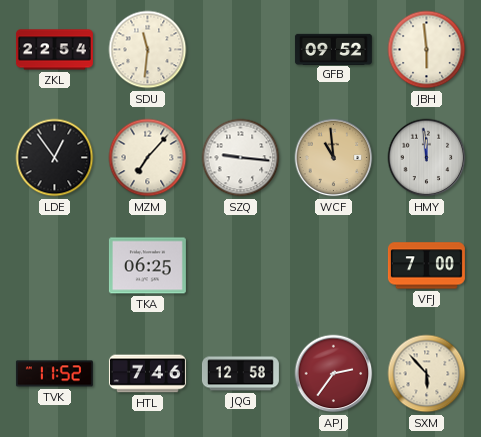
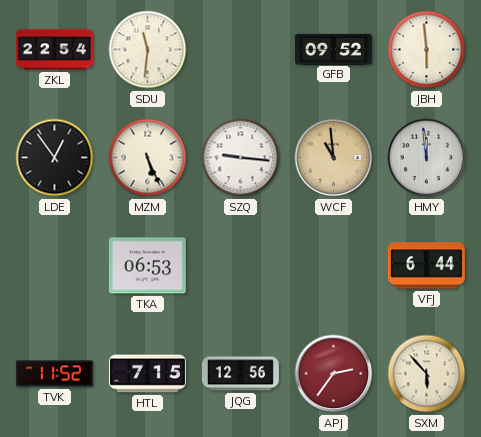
MZM: 7:07 -> 5:26 (148, 158)
TKA: 06:25 -> 06:53 (147, 266)
VFJ: 7:00 -> 6:44 (426, 266)
HTL: 7:46 -> 7:15 (147, 374)
JQG: 12:58 -> 12:56 (240, 374)
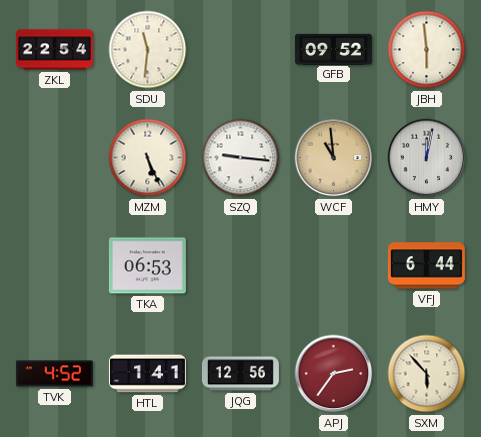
LDE: 12:54 -> none (55, 158)
HMY: 11:59 -> 12:02 (427, 158)
TVK: 11:52 -> 4:52 (54, 374)
HTL: 7:15 -> 1:41 (147, 374)
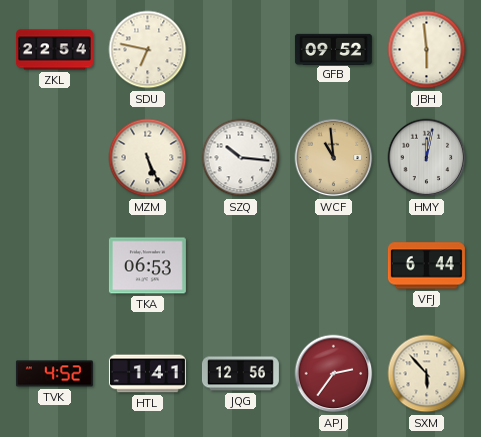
SDU: 11:31 -> 6:47 (148, 50)
SZQ: 9:16 -> 10:16 (241, 158)
